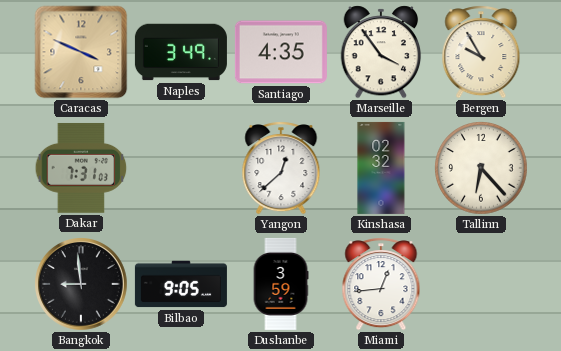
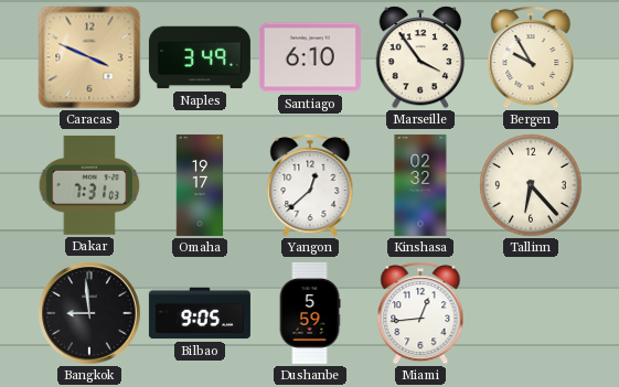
Santiago: 4:35 -> 6:10 (310, 57)
Omaha: none -> 19:17 (200, 185)
Dushanbe: 3:59 -> 5:59 (310, 313)
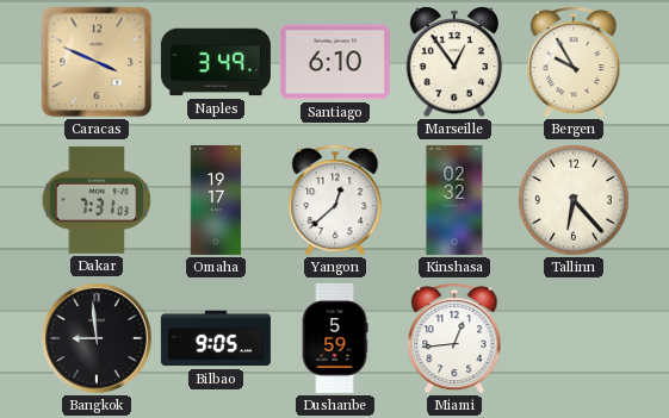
Marseille: 3:54 -> 12:54 (454, 62)
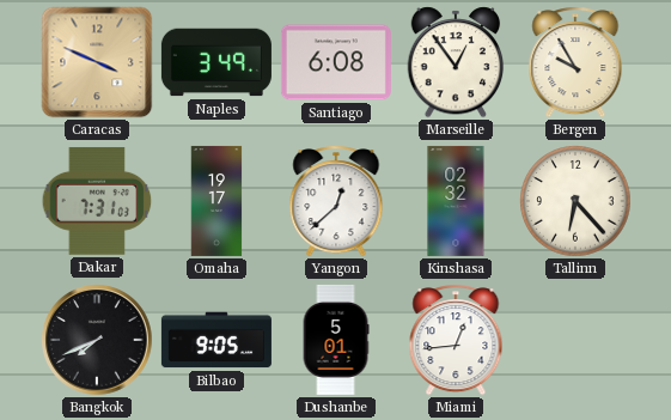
Santiago: 6:10 -> 6:08 (336, 62)
Bangkok: 8:59 -> 7:41 (98, 341)
Dushanbe: 5:59 -> 5:01 (336, 340)
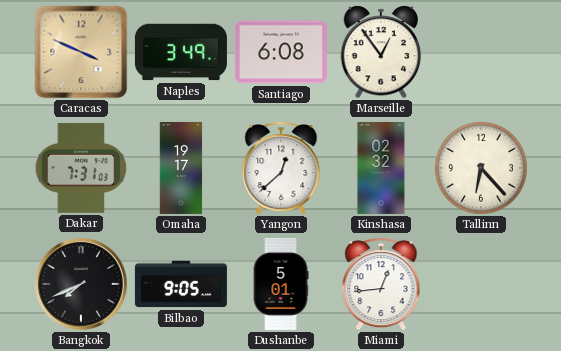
Bergen: 9:55 -> none (575, 62)
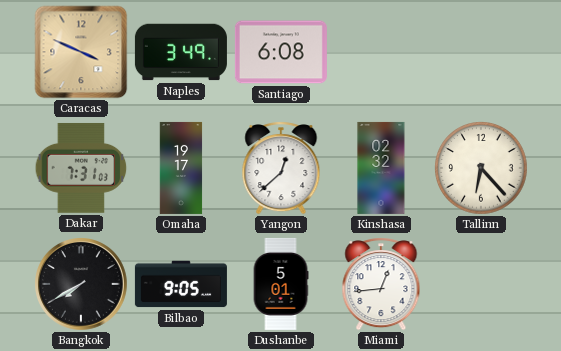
Marseille: 12:54 -> none (381, 52)
Bangkok: 7:41 -> 7:40 (82, 285)
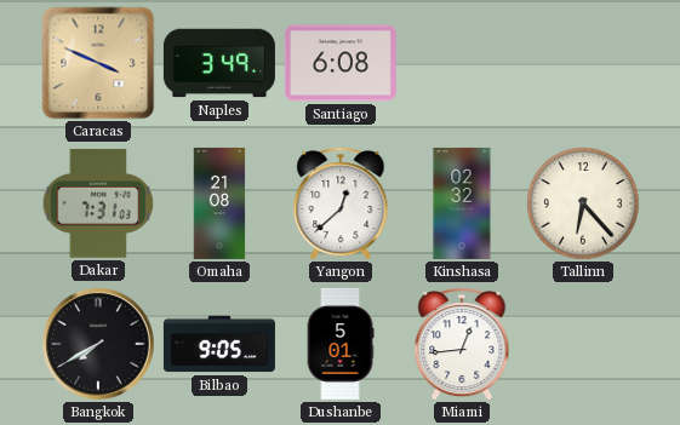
Omaha: 19:17 -> 21:08 (219, 203)
